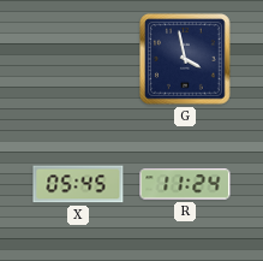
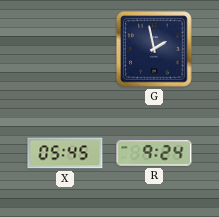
G: 3:58 -> 1:58 (154, 49)
R: 11:24 -> 9:24 (154, 153)
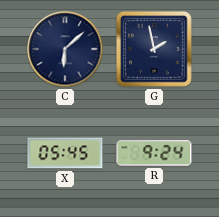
C: none -> 6:08 (65, 49)
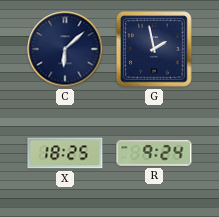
X: 05:45 -> 18:25 (65, 153)
